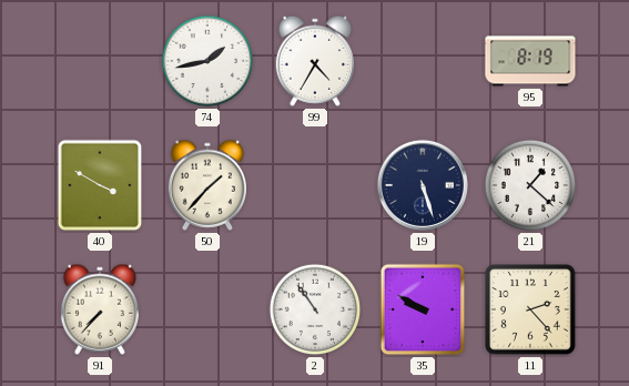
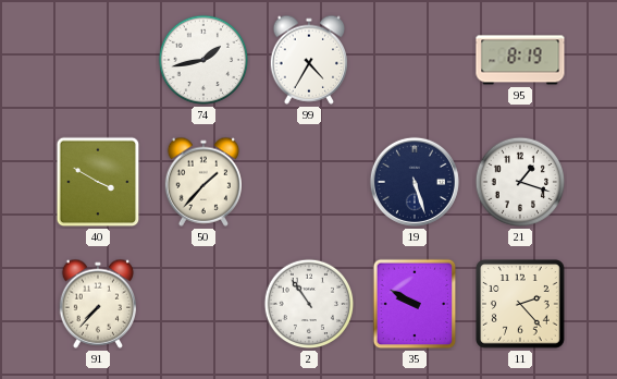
21: 1:22 -> 1:18 (520, 182)
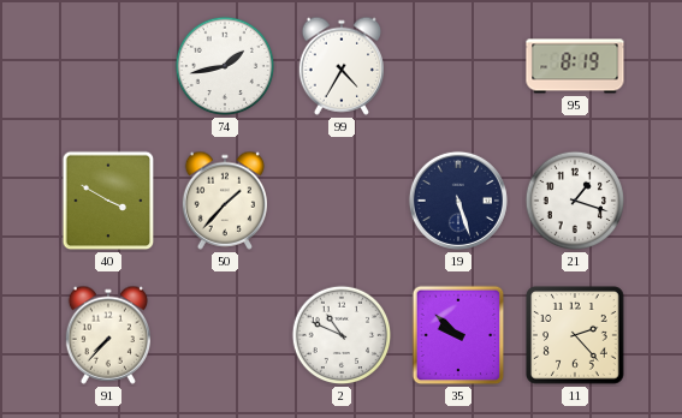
2: 10:54 -> 10:49 (342, 335)
35: 9:50 -> 9:52 (458, 335)
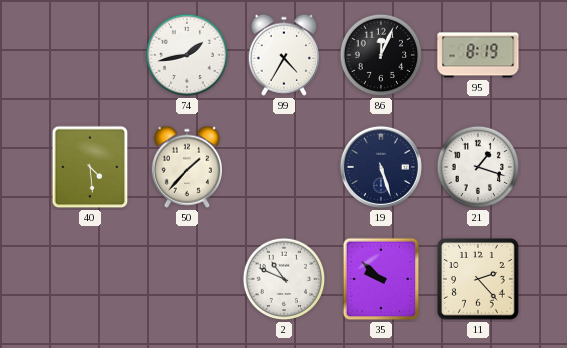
86: none -> 12:04 (381, 55)
40: 3:50 -> 4:29 (90, 167)
91: 7:37 -> none (107, 335)
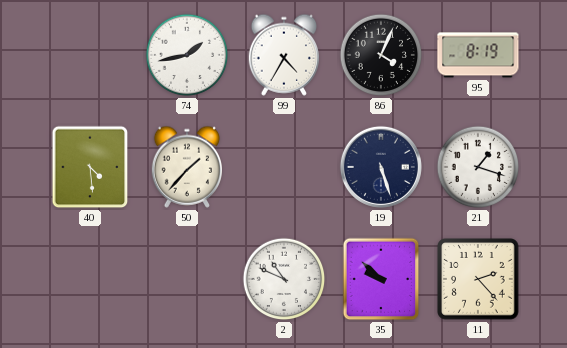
86: 12:04 -> 4:04 (381, 55)
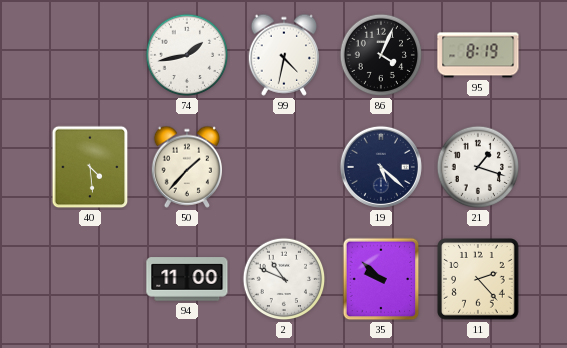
99: 4:35 -> 4:32 (283, 55)
19: 5:27 -> 5:22 (381, 167)
94: none -> 11:00 (187, 279)
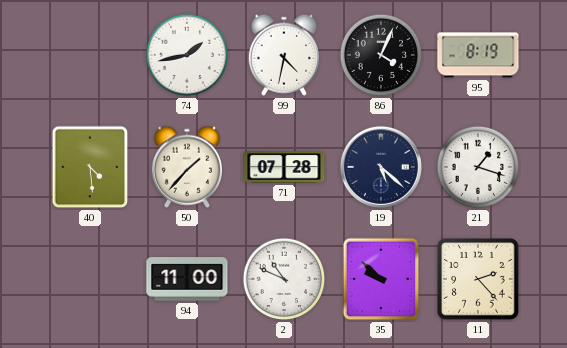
71: none -> 07:28 (284, 167)
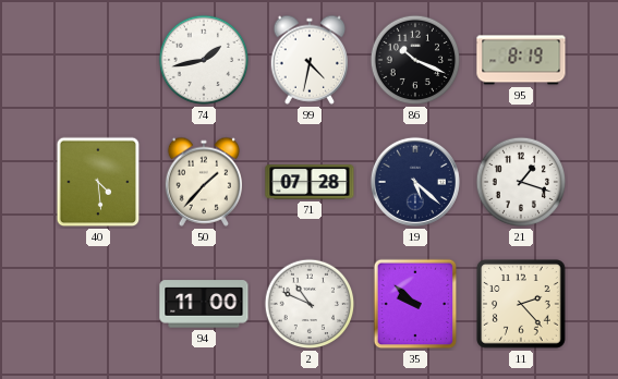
86: 4:04 -> 10:19 (415, 60)
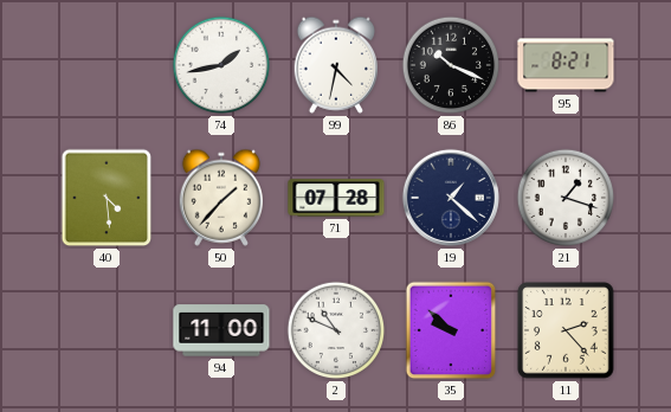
95: 8:19 -> 8:21 (566, 65)
19: 5:22 -> 1:22 (451, 198)
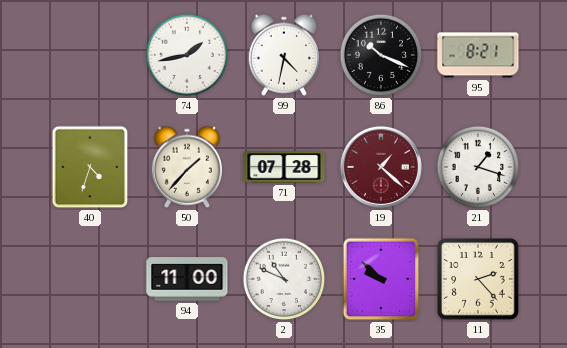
40: 4:29 -> 4:33 (90, 167)
19 dial: navy -> burgundy (381, 167)
